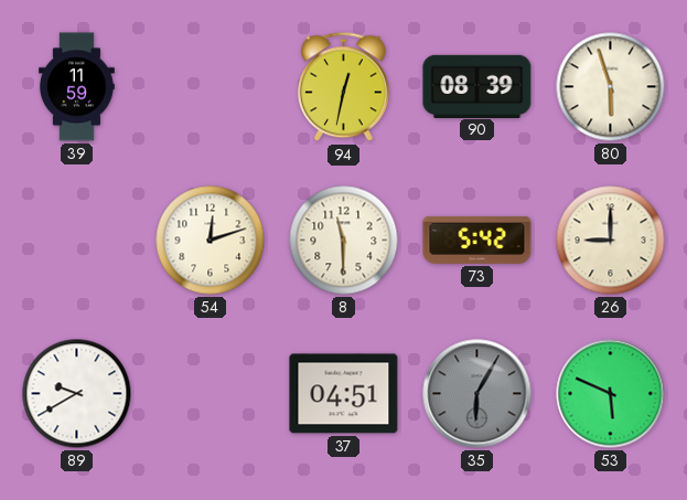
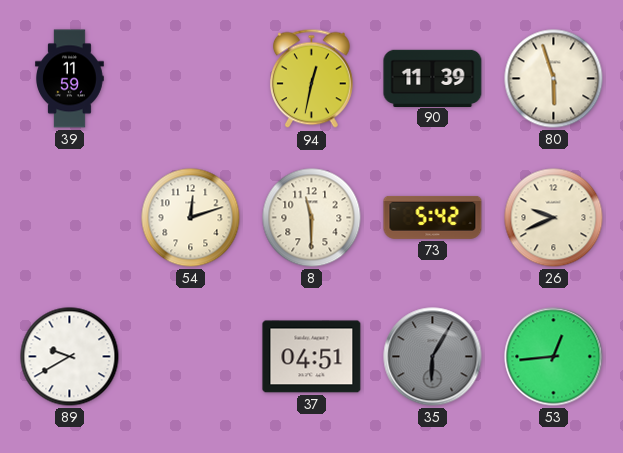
90: 08:39 -> 11:39 (433, 78)
26: 9:00 -> 9:41 (554, 218)
53: 5:49 -> 12:44 (554, 357)
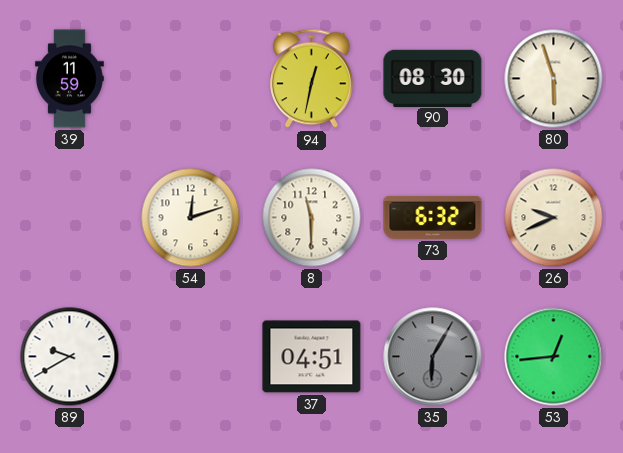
90: 11:39 -> 08:30 (433, 78)
73: 5:42 -> 6:32 (433, 217)
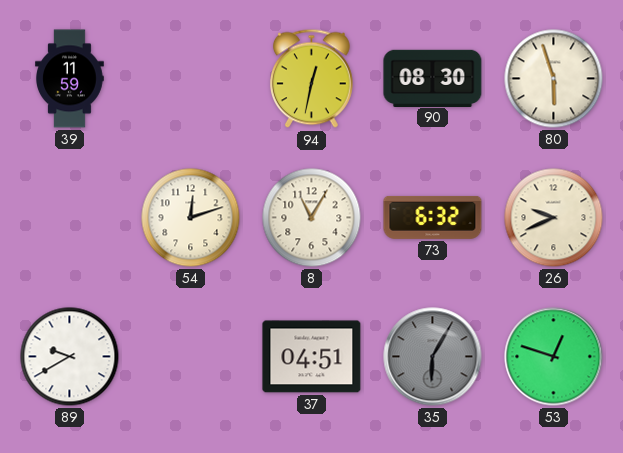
8: 11:30 -> 11:05 (312, 218)
53: 12:44 -> 12:48 (554, 357)
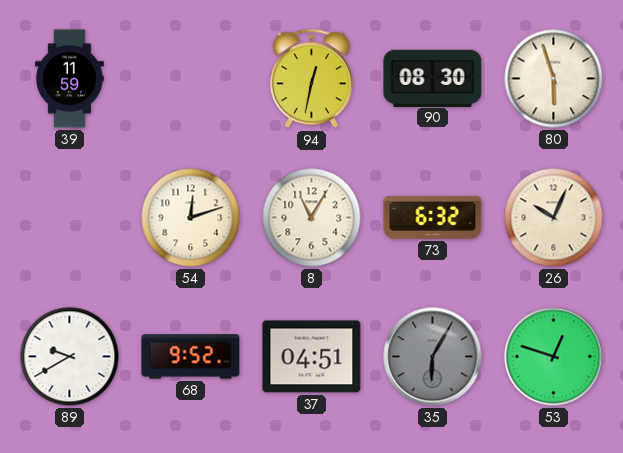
26: 9:41 -> 10:04 (554, 218)
68: none -> 9:52 (191, 357)
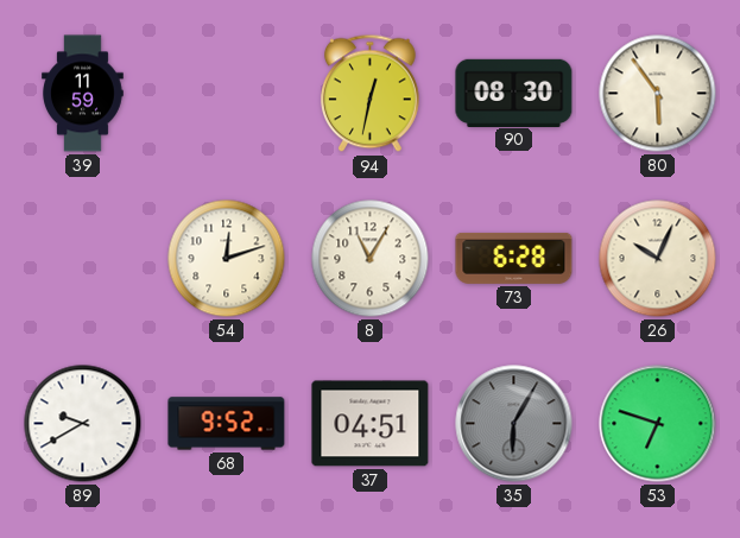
80: 5:57 -> 5:54 (658, 94)
73: 6:32 -> 6:28 (514, 258)
53: 12:48 -> 6:48 (658, 424)
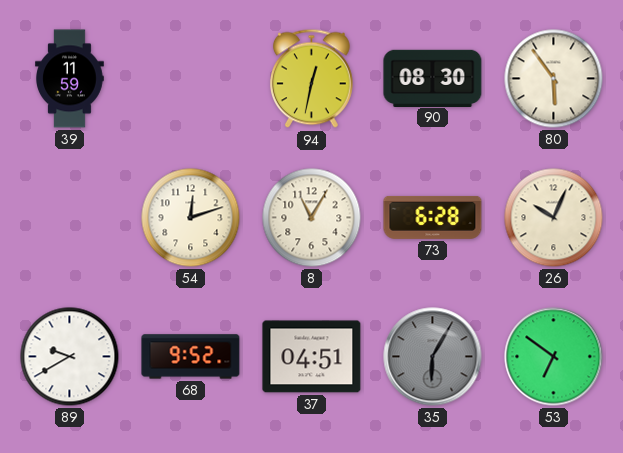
53: 6:48 -> 6:51 (554, 357)
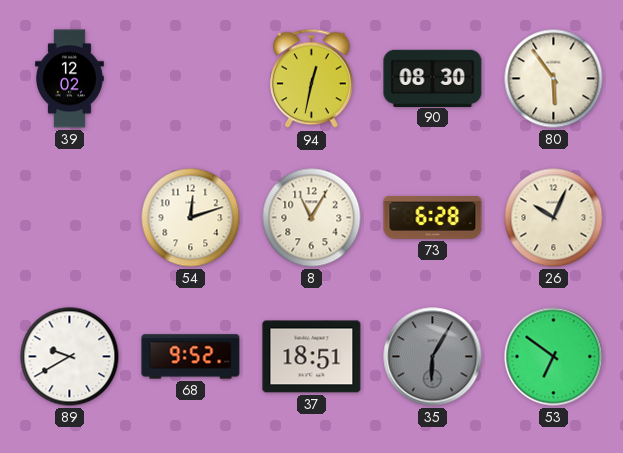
39: 11:59 -> 12:02 (70, 79)
37: 04:51 -> 18:51 (312, 357)
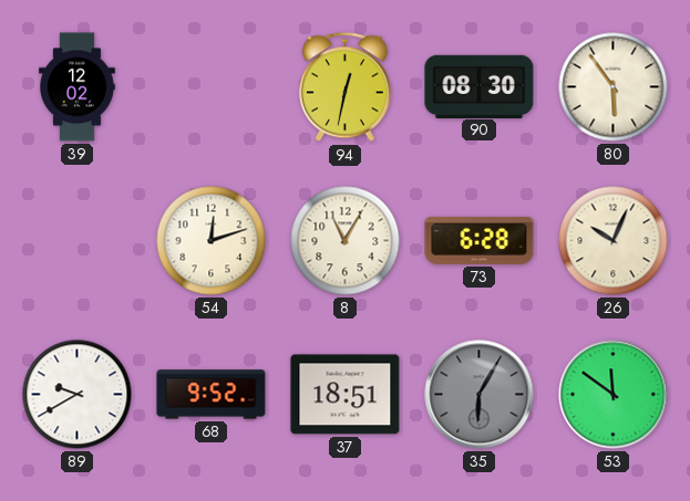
53: 6:51 -> 11:51 (614, 395)
